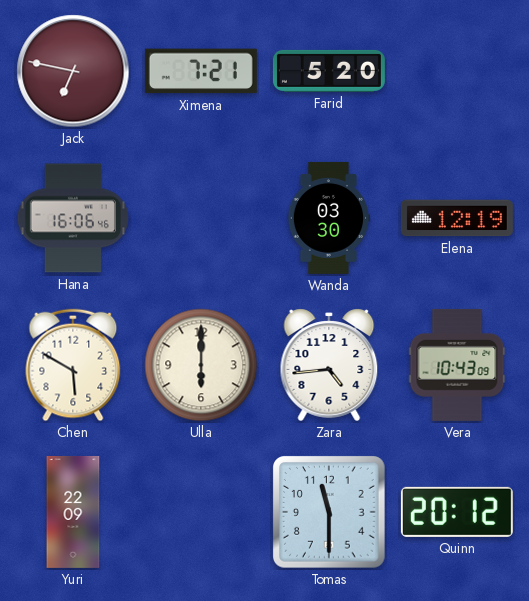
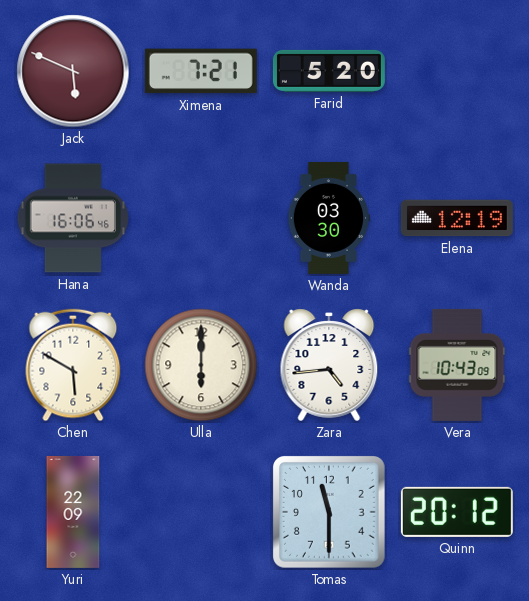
Jack: 6:47 -> 5:49 (73, 71)
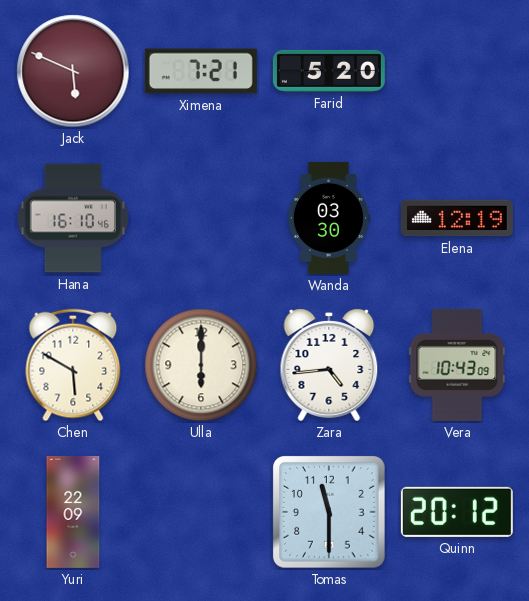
Hana: 16:06 -> 16:10 (73, 218)
